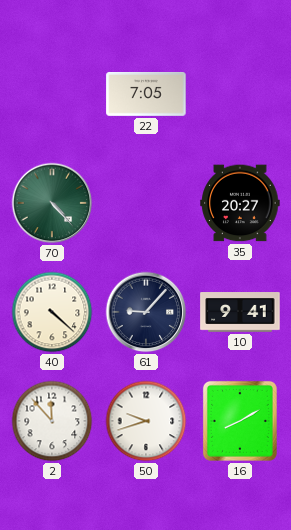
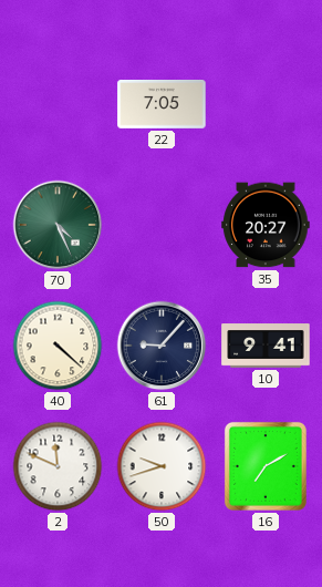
70: 4:23 -> 4:26 (58, 225)
2: 11:53 -> 11:49 (58, 466)
16: 8:10 -> 7:10 (266, 466)
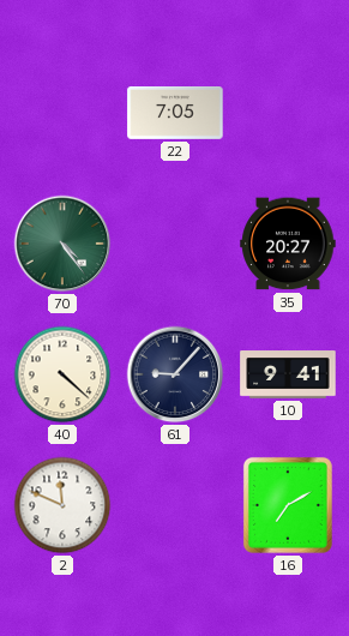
70: 4:26 -> 4:24 (62, 244)
50: 9:42 -> none (162, 466)
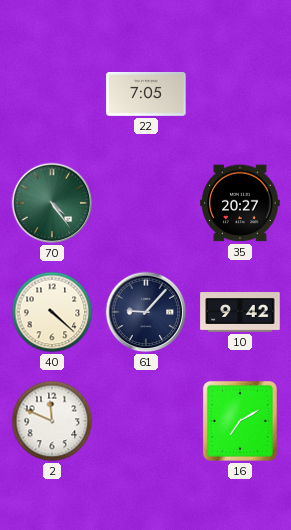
10: 9:41 -> 9:42 (240, 312)
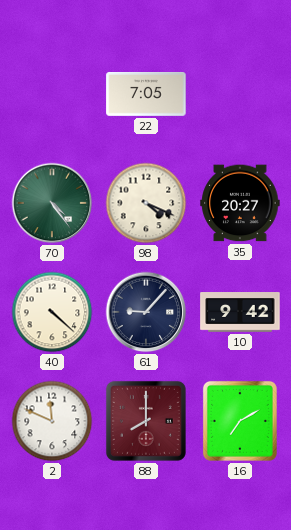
98: none -> 4:19 (146, 203)
88: none -> 8:00 (146, 421)
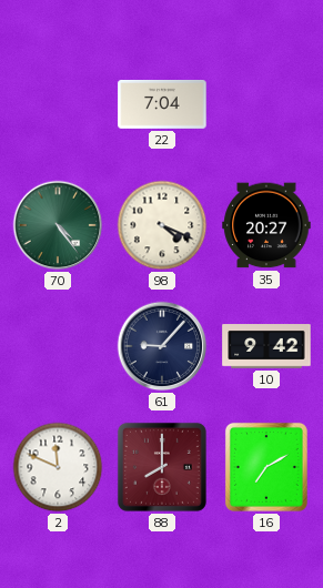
22: 7:05 -> 7:04 (162, 105)
40: 4:22 -> none (52, 312)
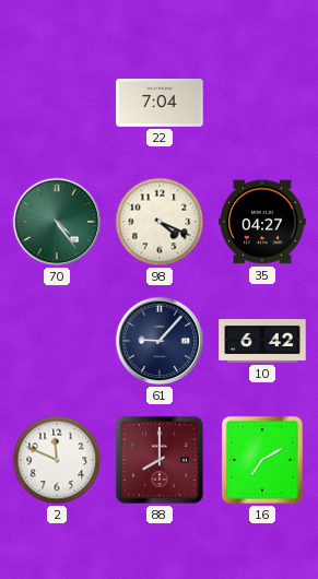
35: 20:27 -> 04:27 (262, 222)
10: 9:42 -> 6:42 (262, 341)
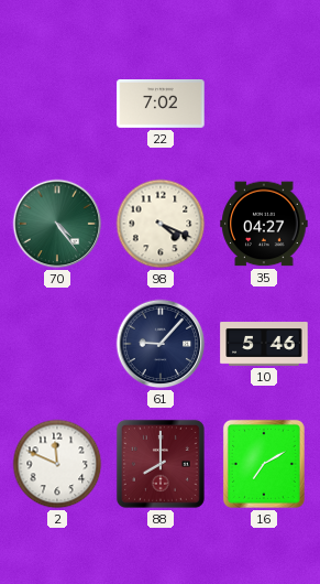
22: 7:04 -> 7:02 (161, 105)
10: 6:42 -> 5:46 (264, 344)
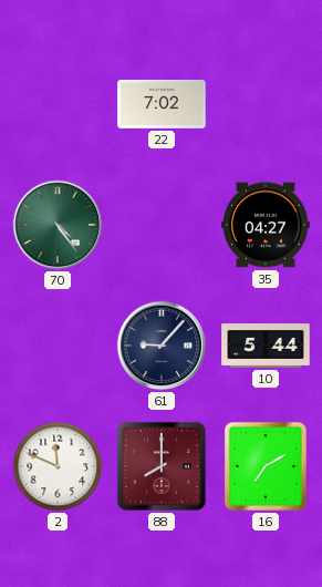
98: 4:19 -> none (161, 224)
10: 5:46 -> 5:44 (266, 346)
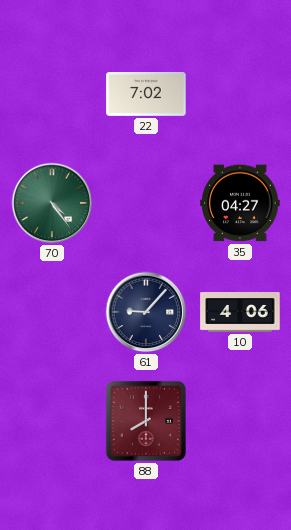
10: 5:44 -> 4:06 (240, 312)
2: 11:49 -> none (58, 466)
16: 7:10 -> none (266, 466)
